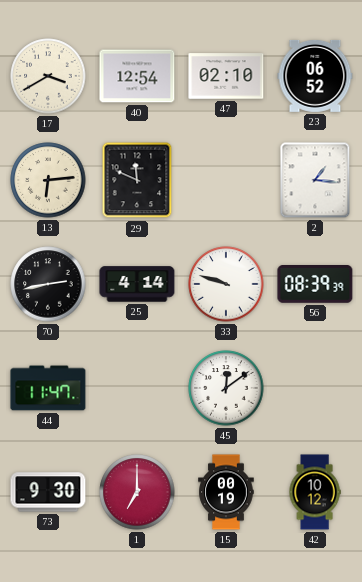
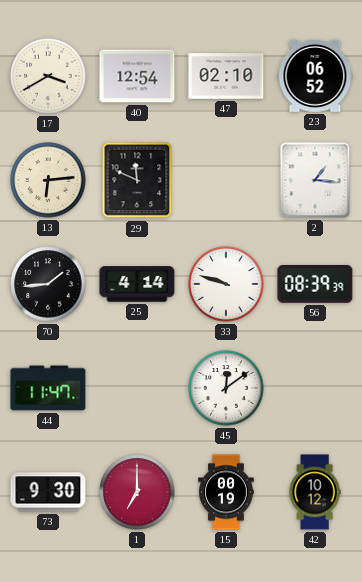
70: 2:43 -> 1:44 (48, 284)
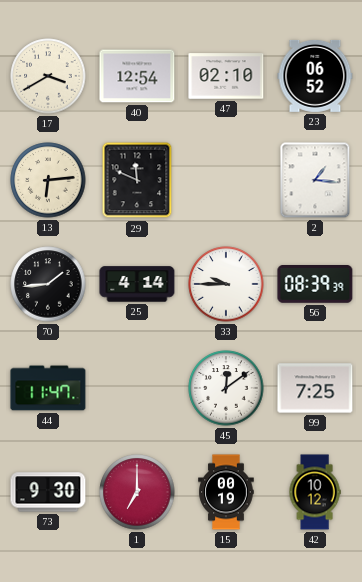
33: 9:48 -> 9:45 (226, 284)
99: none -> 7:25 (315, 388)
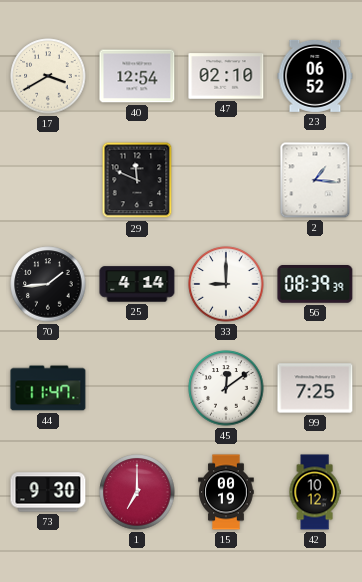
13: 6:14 -> none (48, 180)
33: 9:45 -> 9:00 (226, 284)
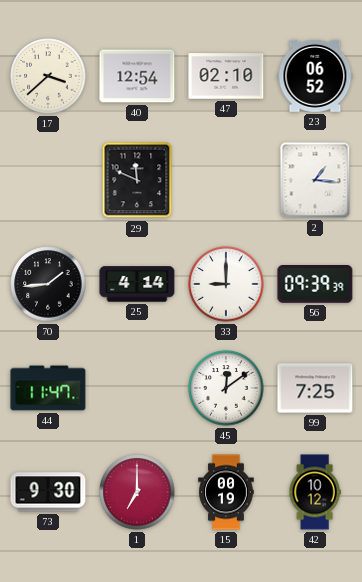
17: 3:40 -> 3:38 (48, 76)
56: 08:39 -> 09:39 (315, 285)
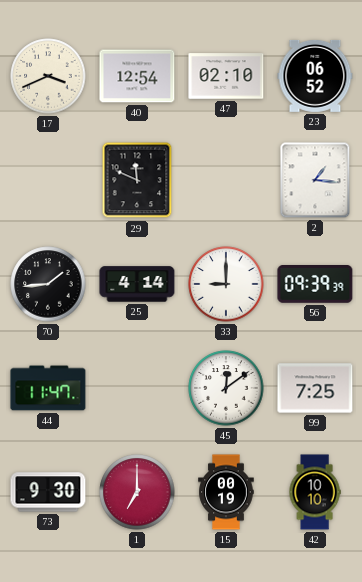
17: 3:38 -> 3:41 (48, 76)
42: 10:12 -> 10:10 (315, 492)
